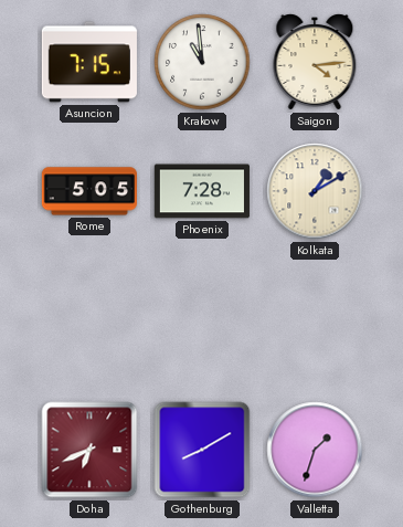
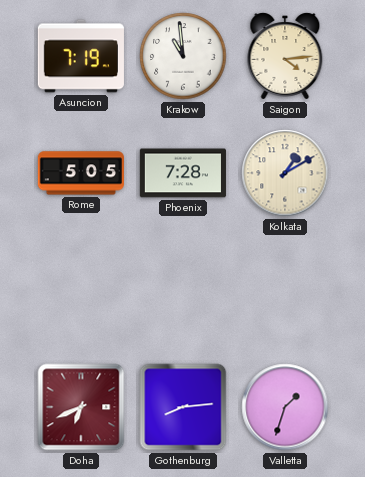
Asuncion: 7:15 -> 7:19 (81, 56)
Gothenburg: 8:10 -> 8:14 (183, 407)
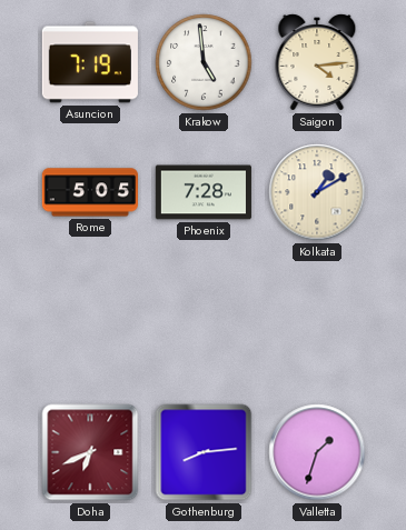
Krakow: 10:59 -> 4:59 (204, 62)
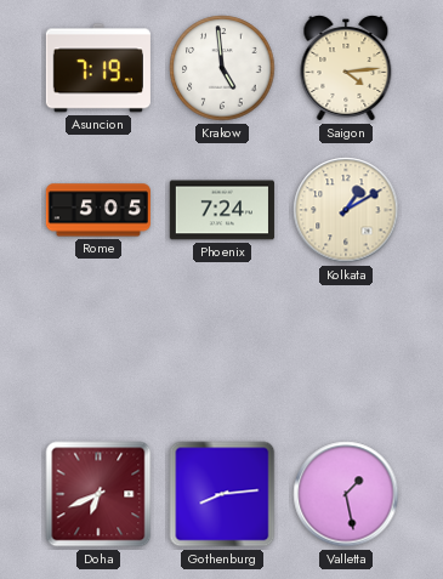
Phoenix: 7:28 -> 7:24 (222, 210)
Valletta: 1:33 -> 1:28 (346, 494)
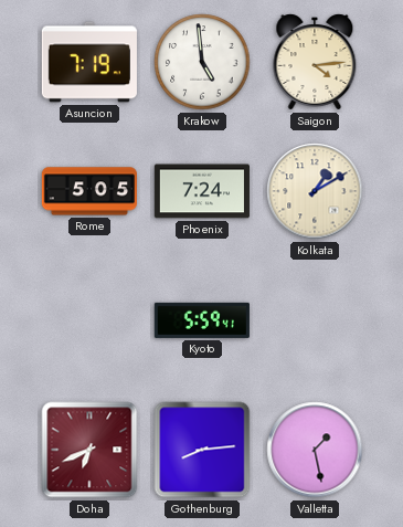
Kyoto: none -> 5:59 (202, 320)
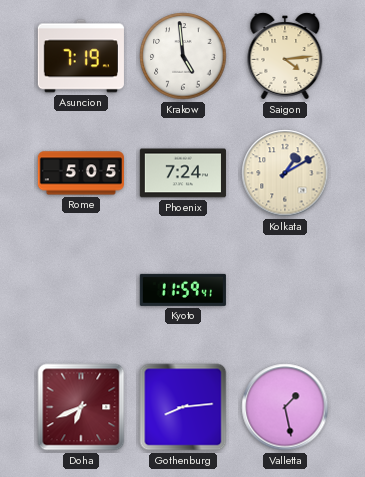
Kyoto: 5:59 -> 11:59 (183, 290)
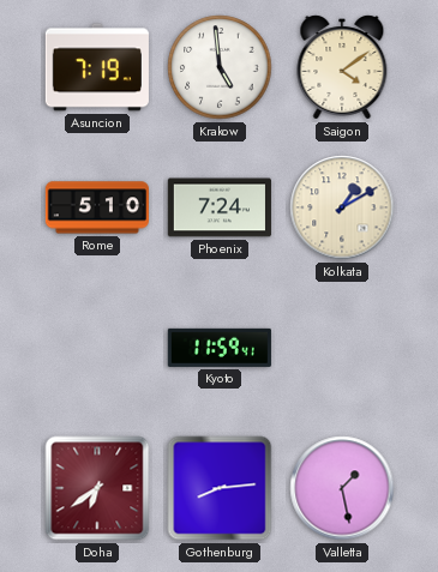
Saigon: 4:14 -> 4:09 (342, 67)
Rome: 5:05 -> 5:10 (97, 207)
Doha: 6:41 -> 6:39 (97, 488)
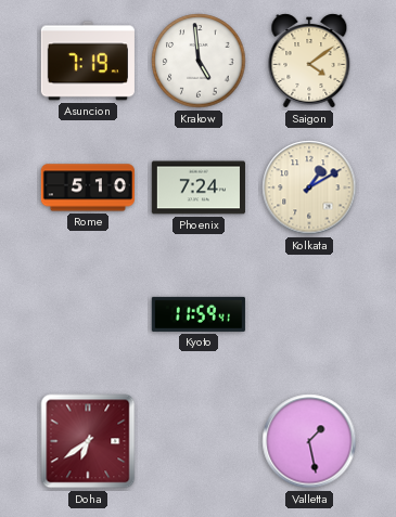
Gothenburg: 8:14 -> none (220, 488)
